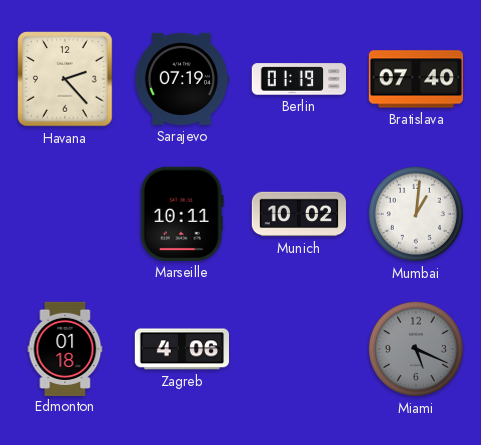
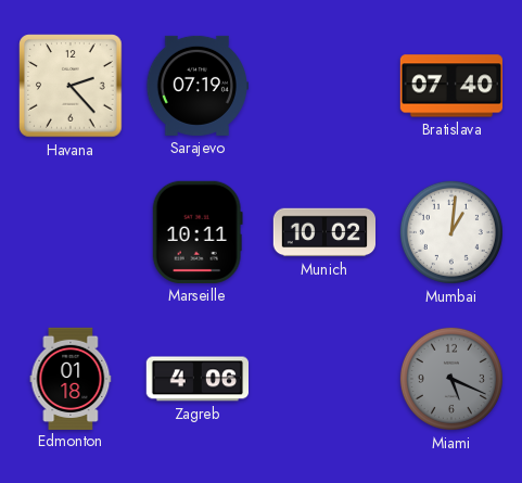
Berlin: 01:19 -> none (298, 79)
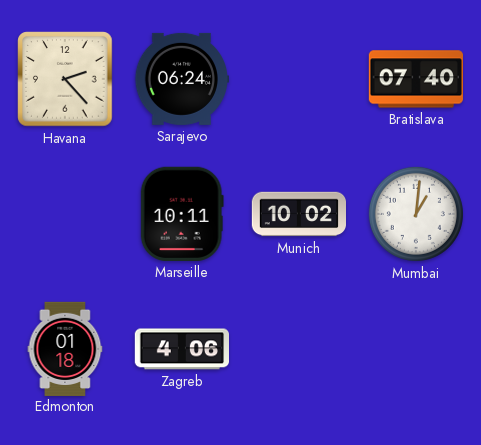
Sarajevo: 07:19 -> 06:24 (181, 79)
Miami: 5:19 -> none (451, 379)
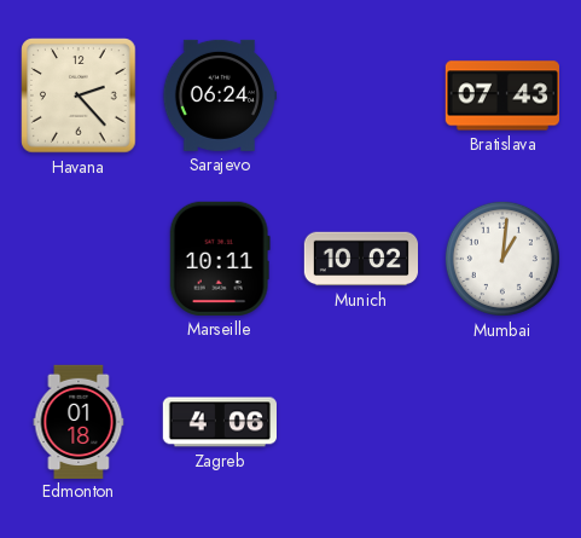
Bratislava: 07:40 -> 07:43 (501, 96)
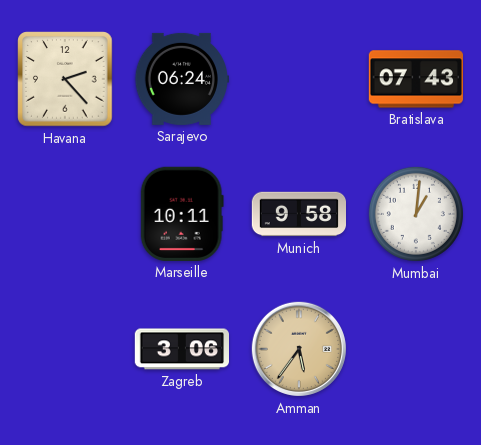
Munich: 10:02 -> 9:58 (298, 214)
Edmonton: 01:18 -> none (79, 421)
Zagreb: 4:06 -> 3:06 (181, 349)
Amman: none -> 5:36 (299, 349)
